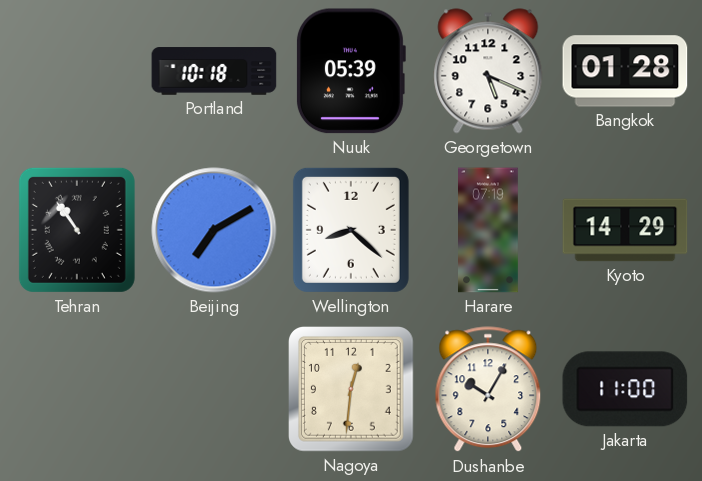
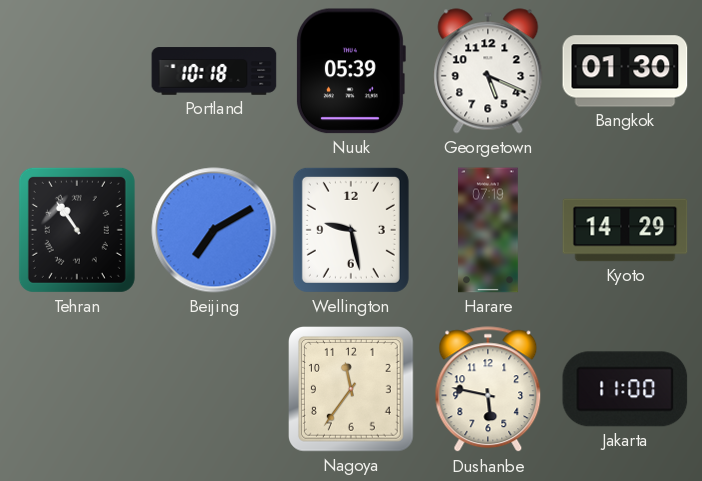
Bangkok: 01:28 -> 01:30 (625, 71)
Wellington: 8:22 -> 9:28 (351, 230)
Nagoya: 12:31 -> 11:36 (352, 390)
Dushanbe: 10:05 -> 5:47 (488, 390)
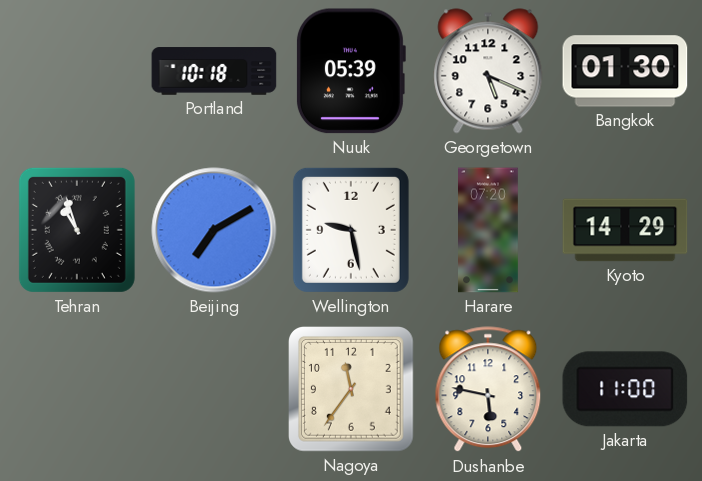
Tehran: 10:54 -> 10:57 (77, 230)
Harare: 07:19 -> 07:20 (489, 230)
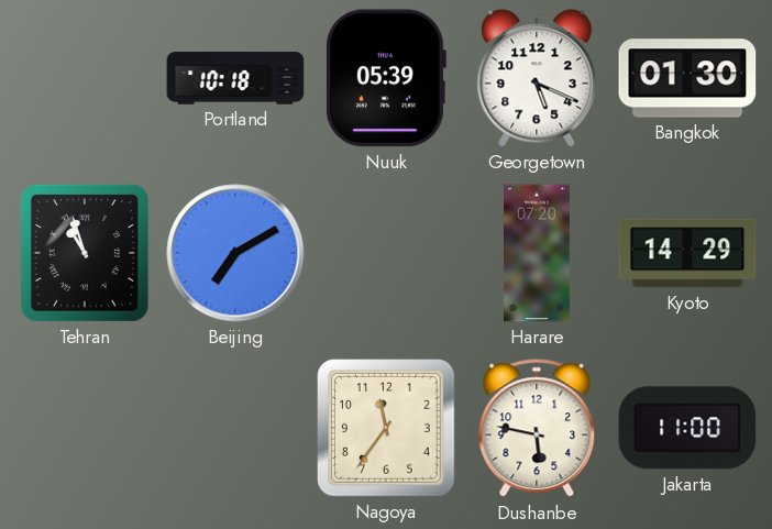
Wellington: 9:28 -> none (351, 230)
